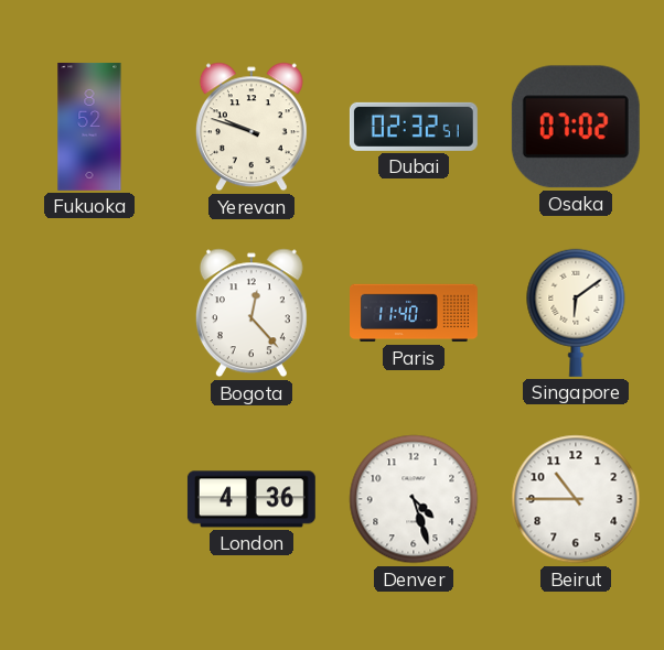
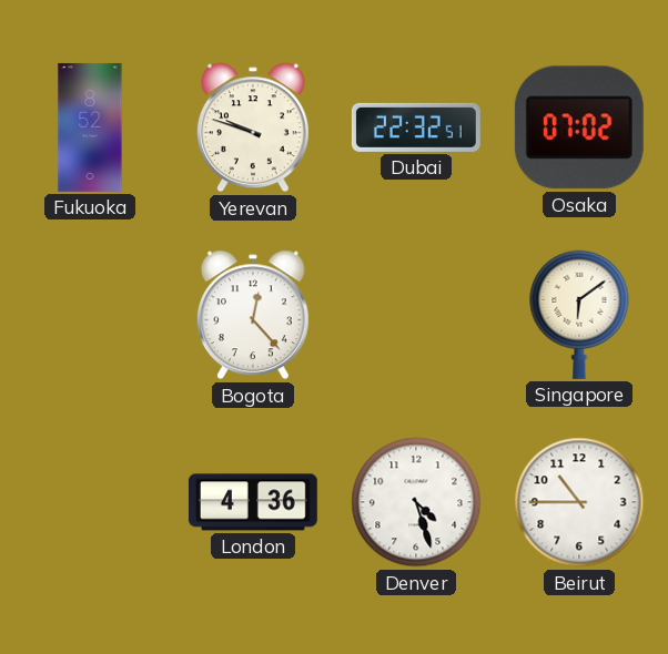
Dubai: 02:32 -> 22:32 (416, 127)
Paris: 11:40 -> none (415, 313)
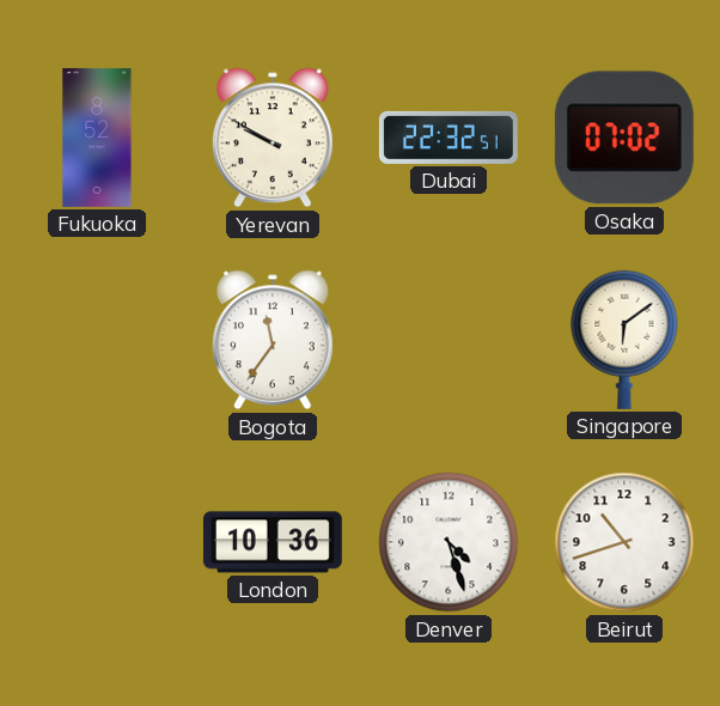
Yerevan: 9:48 -> 9:50 (273, 138)
Bogota: 12:23 -> 11:36 (273, 340)
London: 4:36 -> 10:36 (273, 542)
Beirut: 10:45 -> 10:42 (624, 542)
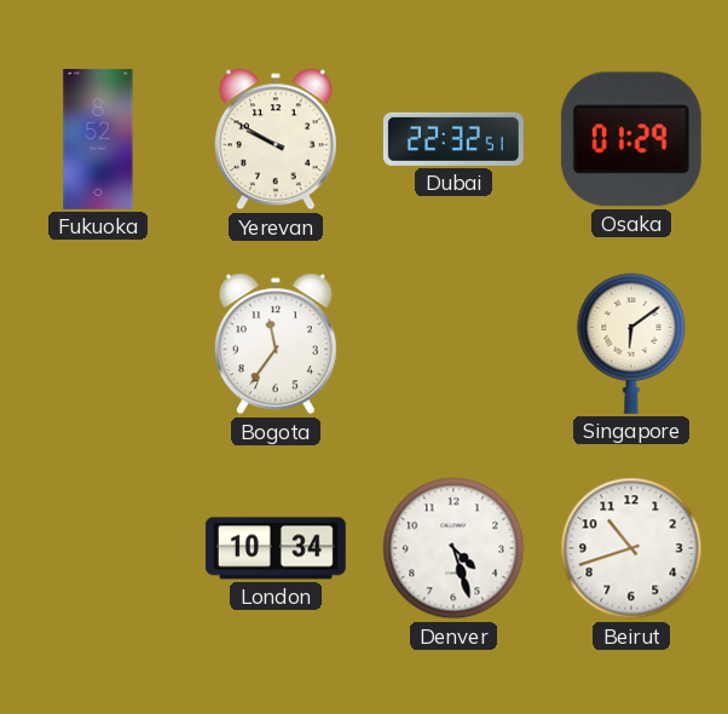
Osaka: 07:02 -> 01:29 (631, 139)
London: 10:36 -> 10:34 (276, 548)
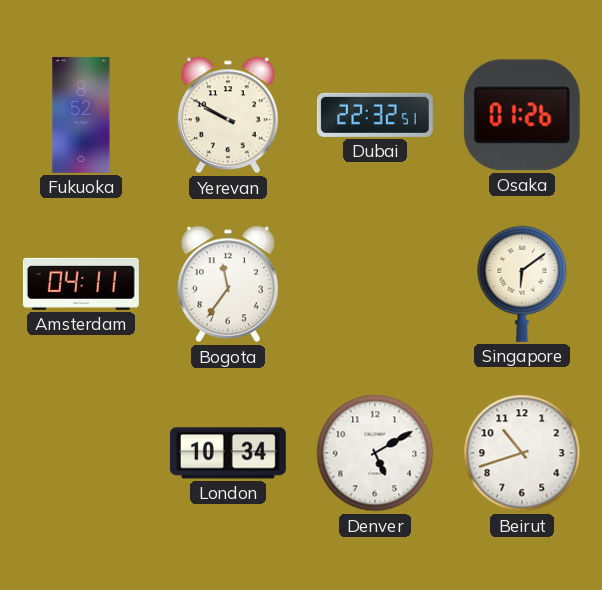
Osaka: 01:29 -> 01:26 (522, 115)
Amsterdam: none -> 04:11 (81, 284)
Denver: 4:27 -> 5:10 (375, 453)
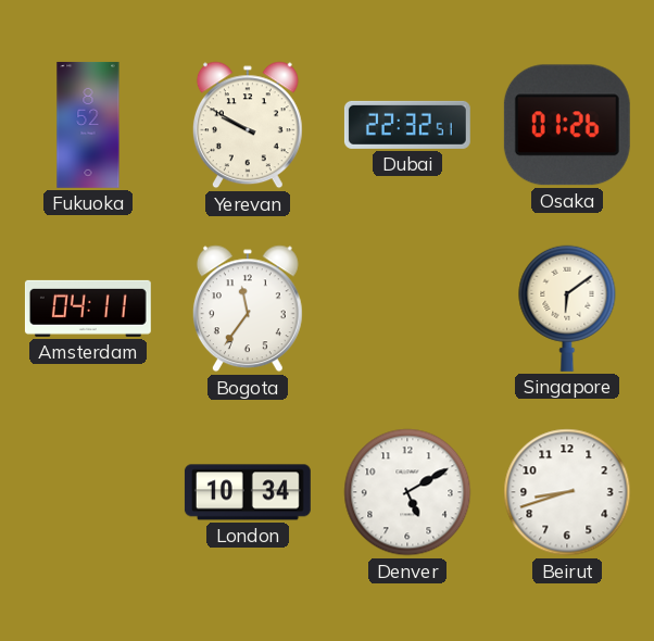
Beirut: 10:42 -> 8:42 (567, 492)
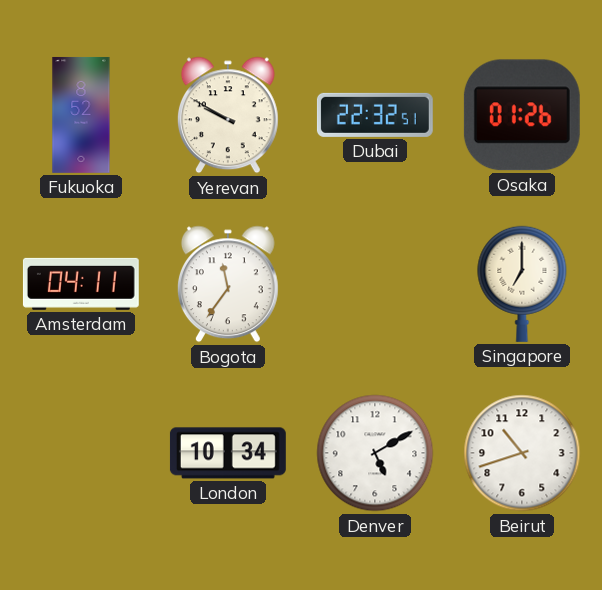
Singapore: 6:09 -> 7:00 (522, 284)
Beirut: 8:42 -> 10:42 (522, 453)
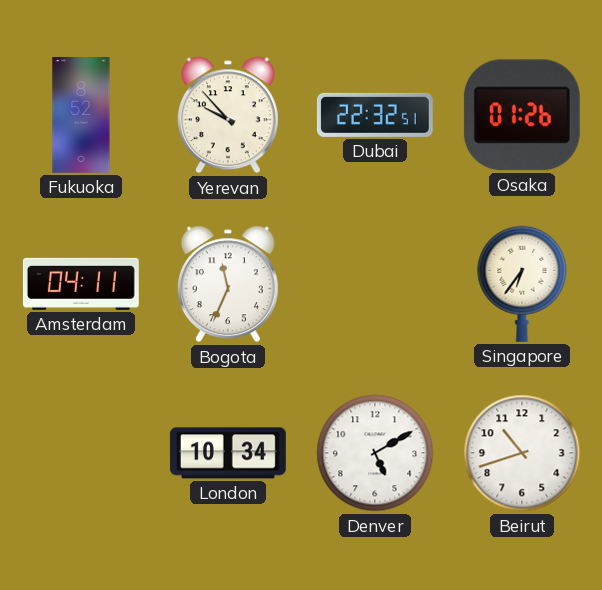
Yerevan: 9:50 -> 9:53 (228, 115)
Bogota: 11:36 -> 11:34 (228, 284)
Singapore: 7:00 -> 6:36 (522, 284)
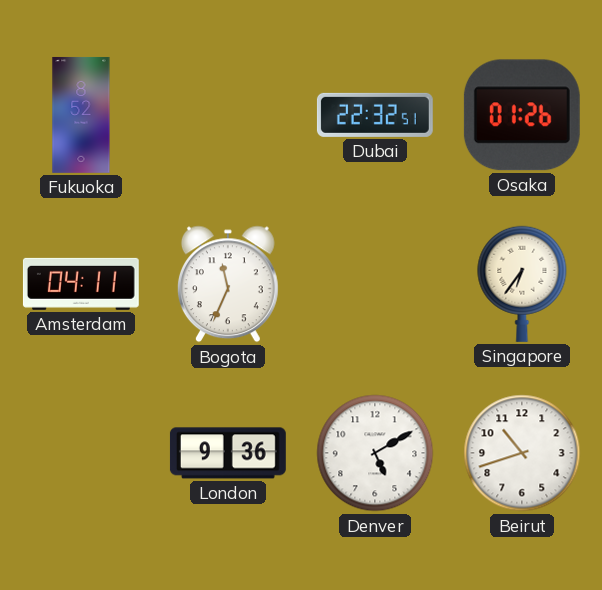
Yerevan: 9:53 -> none (228, 115)
London: 10:34 -> 9:36 (228, 453)
